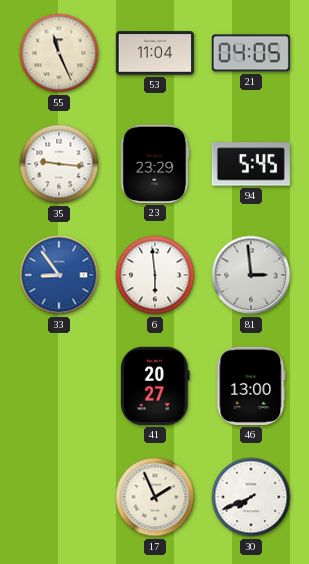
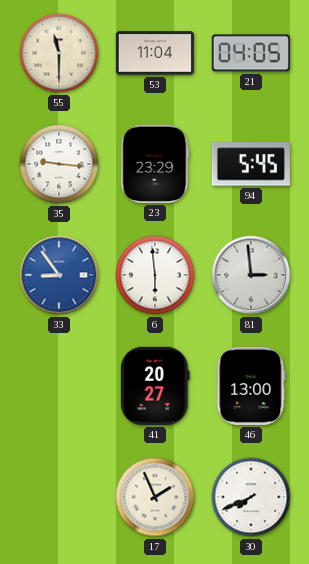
55: 11:26 -> 11:30 (59, 53)
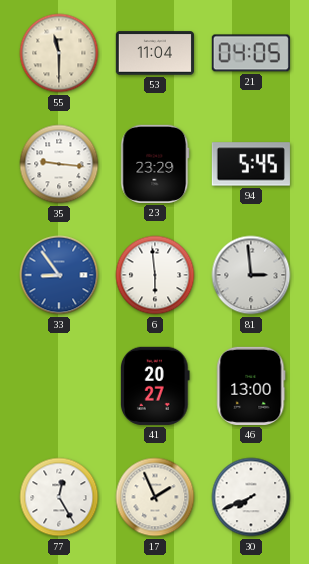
77: none -> 12:25 (59, 497)
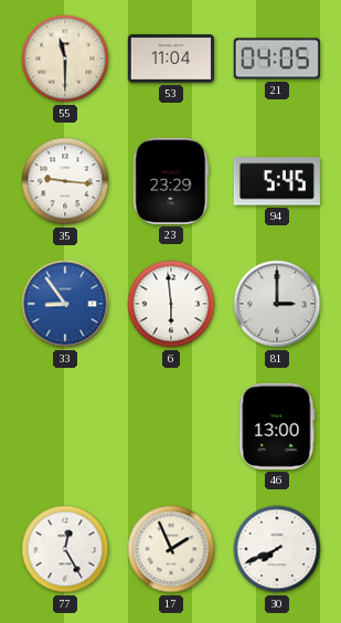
81: 2:59 -> 3:00 (277, 304)
41: 20:27 -> none (156, 386)
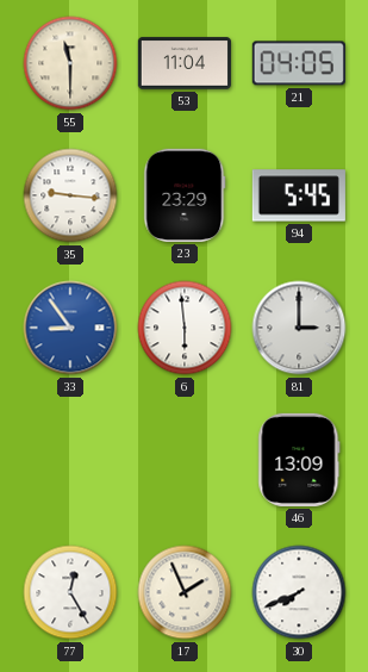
46: 13:00 -> 13:09 (299, 460)
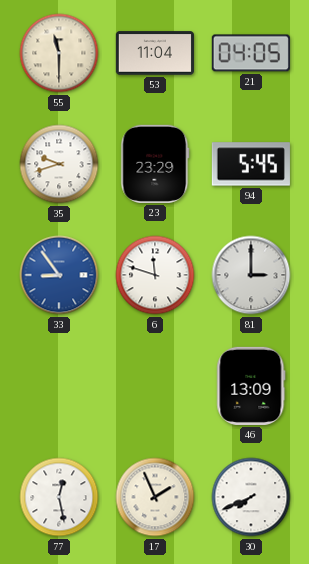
35: 9:16 -> 9:42 (59, 164)
6: 5:59 -> 11:48 (155, 275)
77: 12:25 -> 12:28 (59, 497)
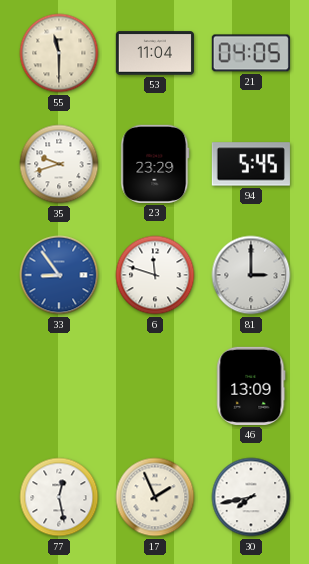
30: 7:41 -> 7:43 (251, 497)
